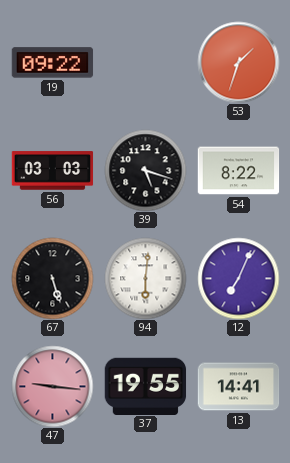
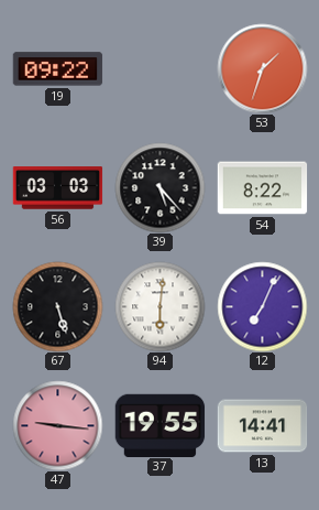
39: 5:18 -> 5:23 (159, 187)
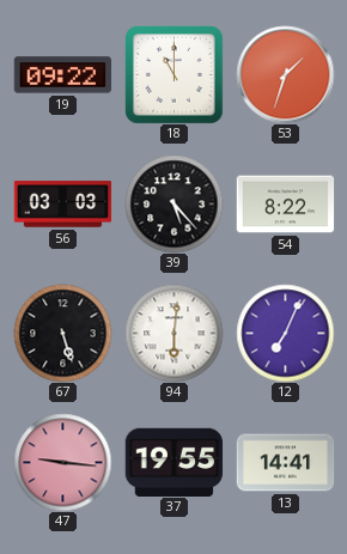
18: none -> 11:00 (175, 75)
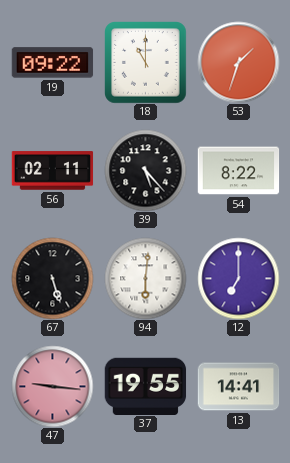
56: 03:03 -> 02:11 (52, 171)
12: 7:04 -> 7:00 (238, 278)
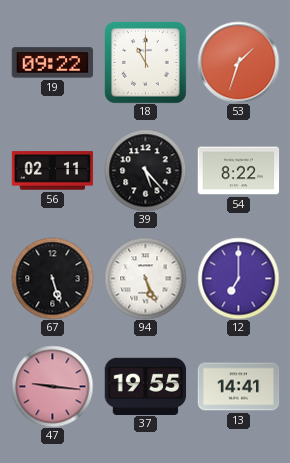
94: 6:01 -> 5:26 (145, 278)
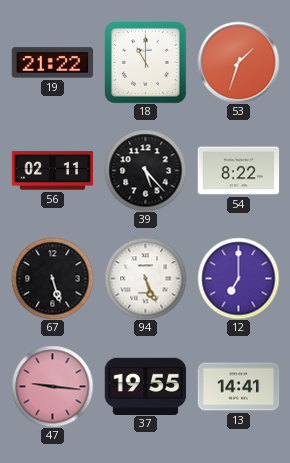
19: 09:22 -> 21:22 (52, 63)
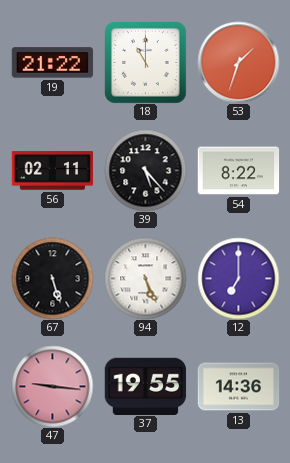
13: 14:41 -> 14:36 (238, 387)
